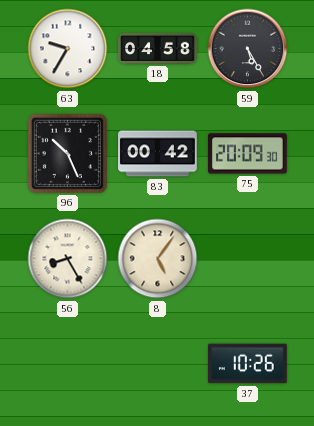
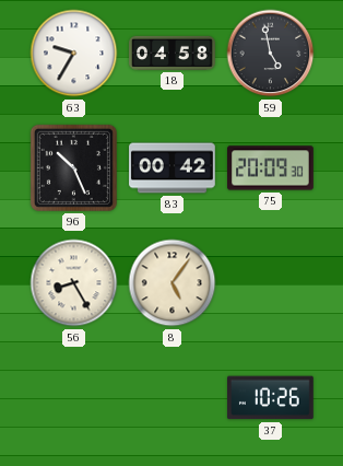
59: 5:25 -> 4:58 (271, 54)
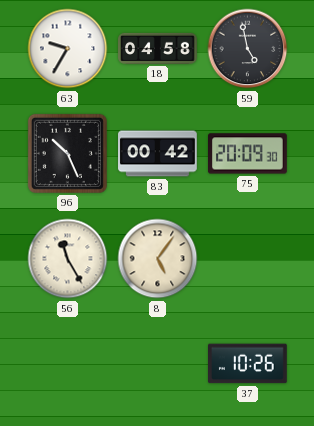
56: 8:25 -> 11:25 (68, 259)
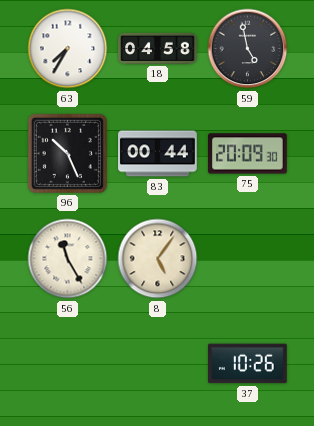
63: 9:35 -> 7:35 (68, 49)
83: 00:42 -> 00:44 (158, 154)
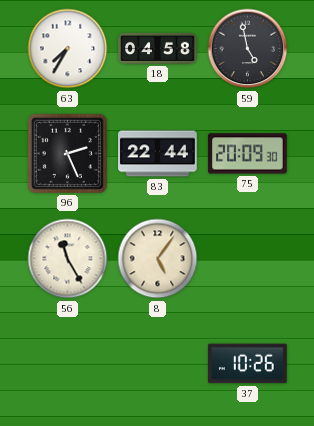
96: 10:26 -> 2:26 (67, 153)
83: 00:44 -> 22:44 (158, 154)
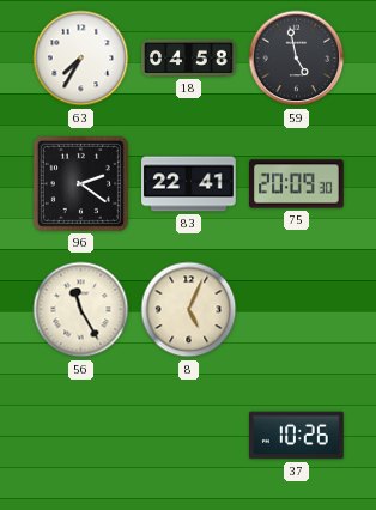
96: 2:26 -> 2:21 (80, 183)
83: 22:44 -> 22:41 (189, 184)
8: 5:06 -> 5:04 (189, 310)
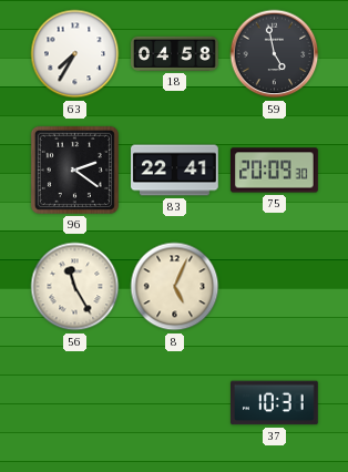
37: 10:26 -> 10:31 (275, 403)
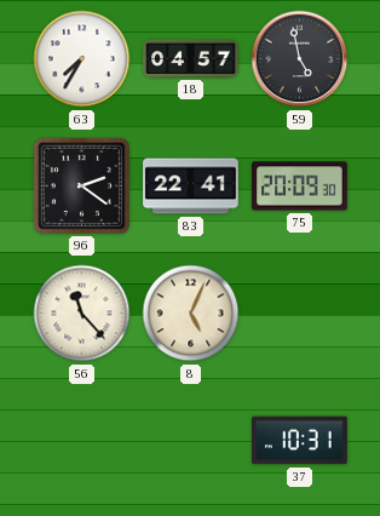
18: 04:58 -> 04:57 (191, 58)
56: 11:25 -> 11:23 (82, 314)
